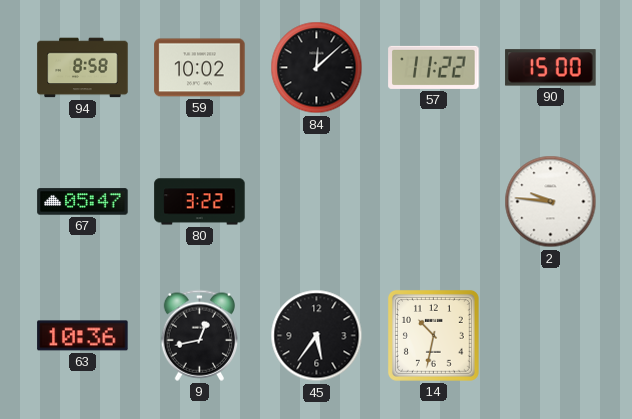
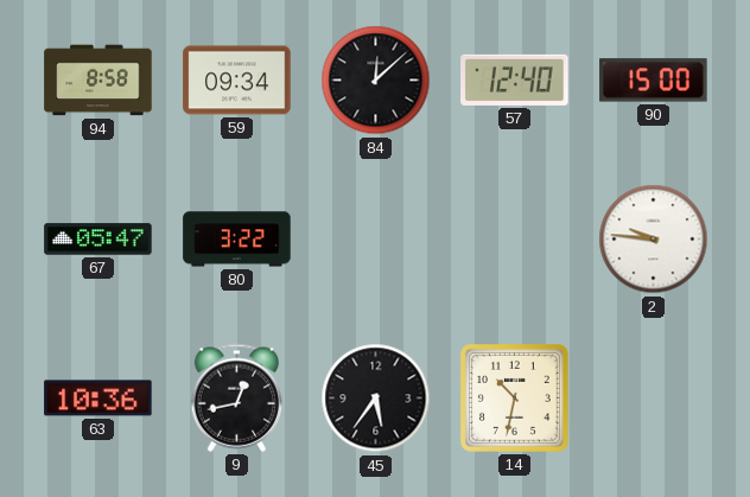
59: 10:02 -> 09:34 (237, 81)
57: 11:22 -> 12:40 (515, 79)
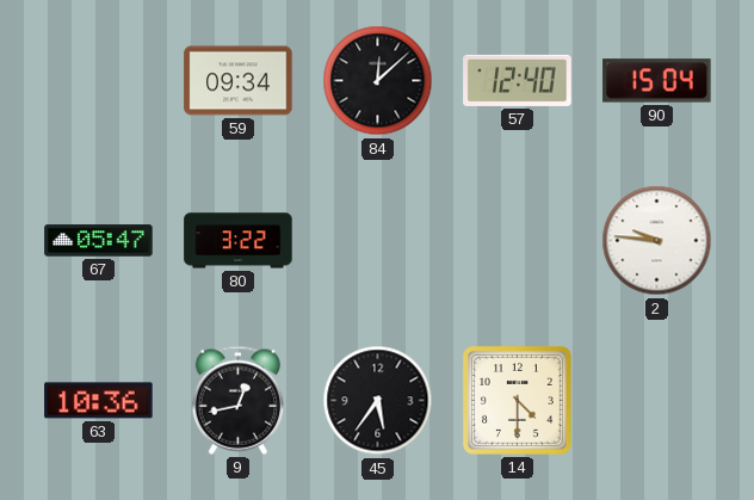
94: 8:58 -> none (98, 81)
90: 15:00 -> 15:04 (657, 81)
14: 10:32 -> 4:30 (517, 400)
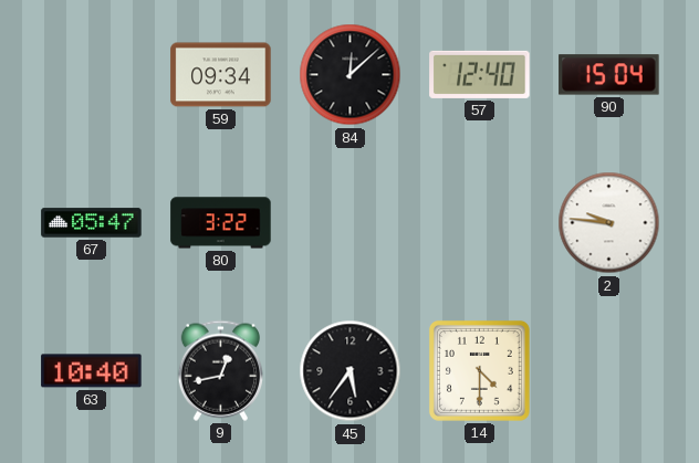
63: 10:36 -> 10:40 (92, 371)
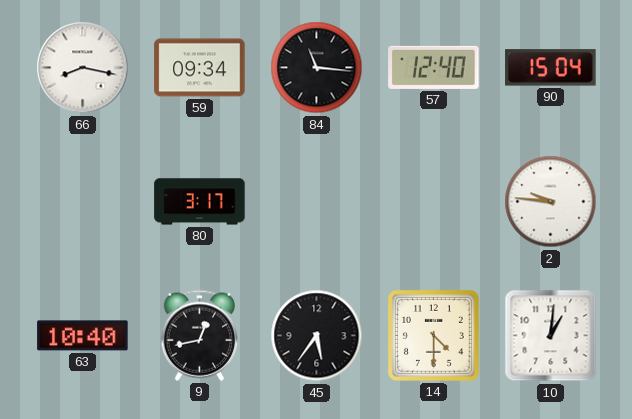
66: none -> 8:17 (83, 68)
84: 12:08 -> 11:16 (317, 68)
67: 05:47 -> none (92, 223)
80: 3:22 -> 3:17 (200, 202)
10: none -> 1:01 (551, 336)
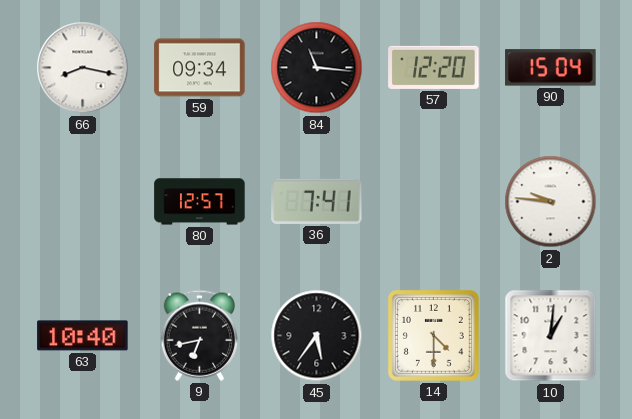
57: 12:40 -> 12:20 (434, 67)
80: 3:17 -> 12:57 (200, 202)
36: none -> 7:41 (317, 201)
9: 12:43 -> 6:43 (199, 335)
